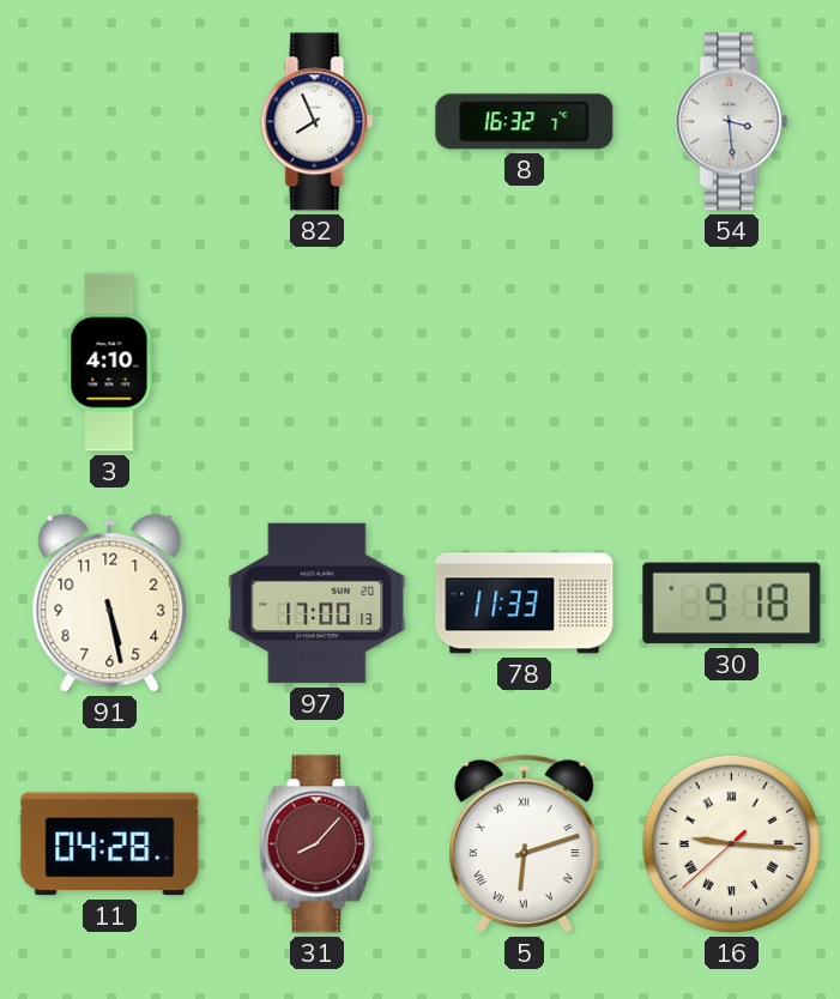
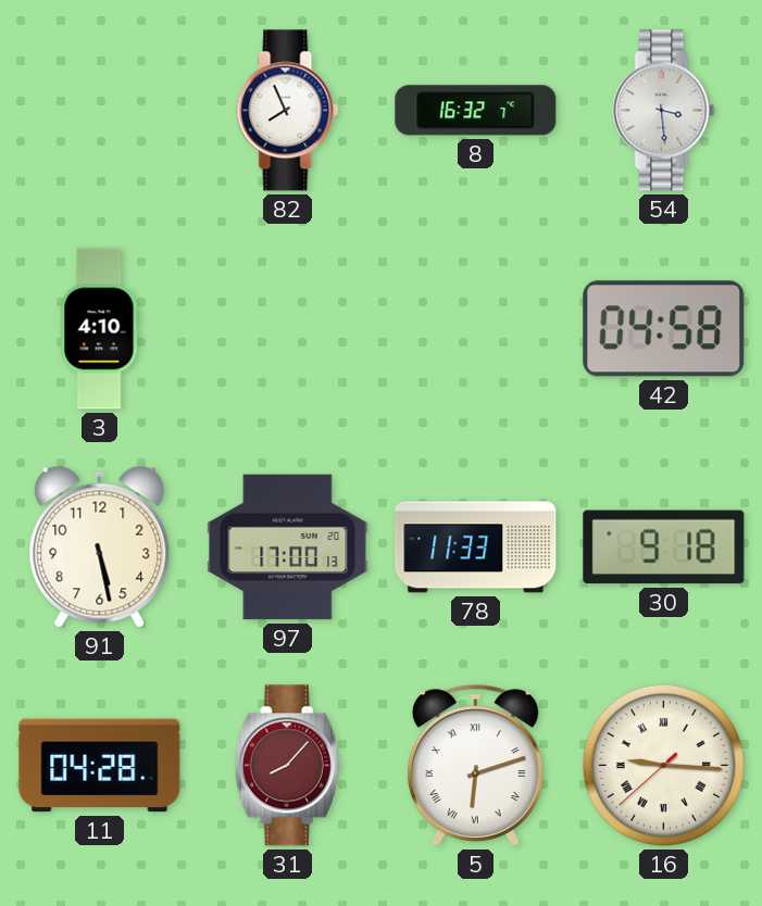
42: none -> 04:58 (664, 329)
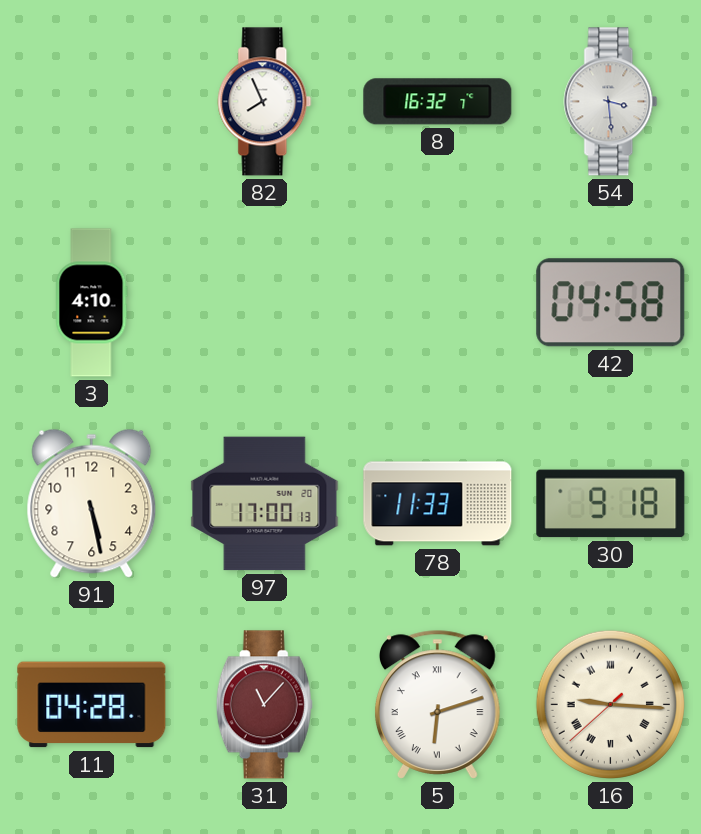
31: 8:07 -> 11:07 (264, 705)
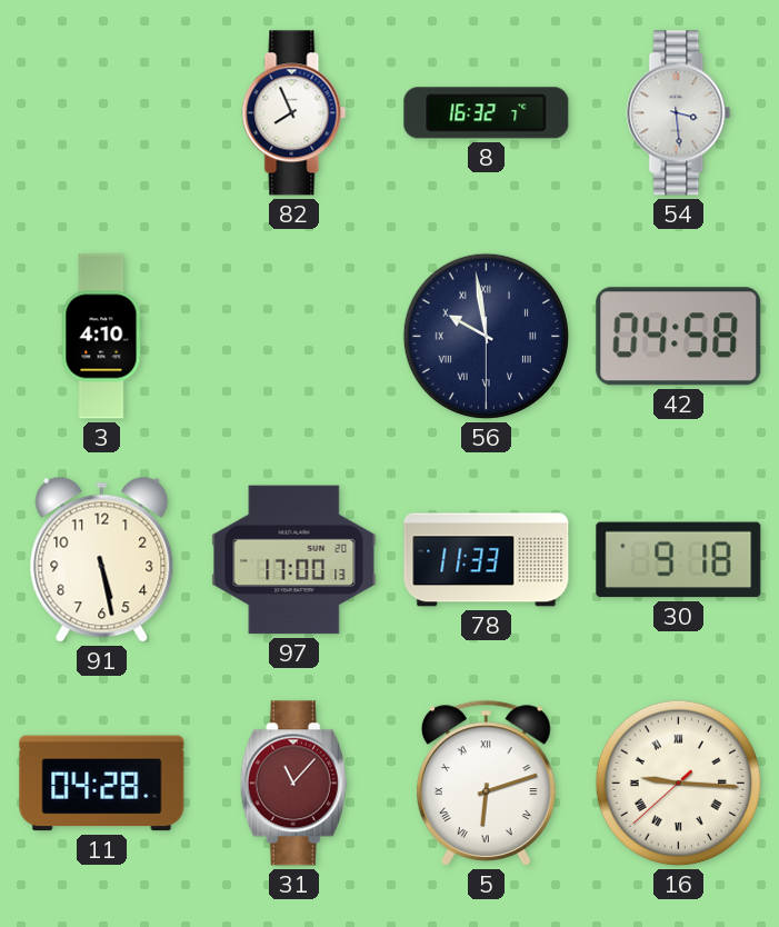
56: none -> 9:58 (486, 336)
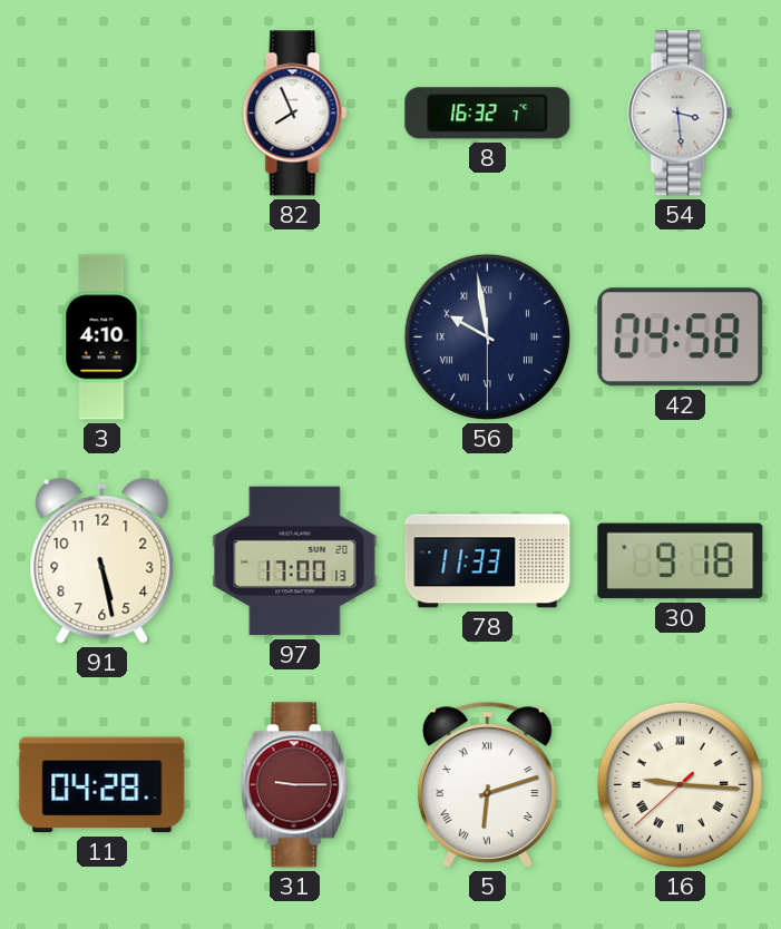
31: 11:07 -> 9:15 (294, 785)
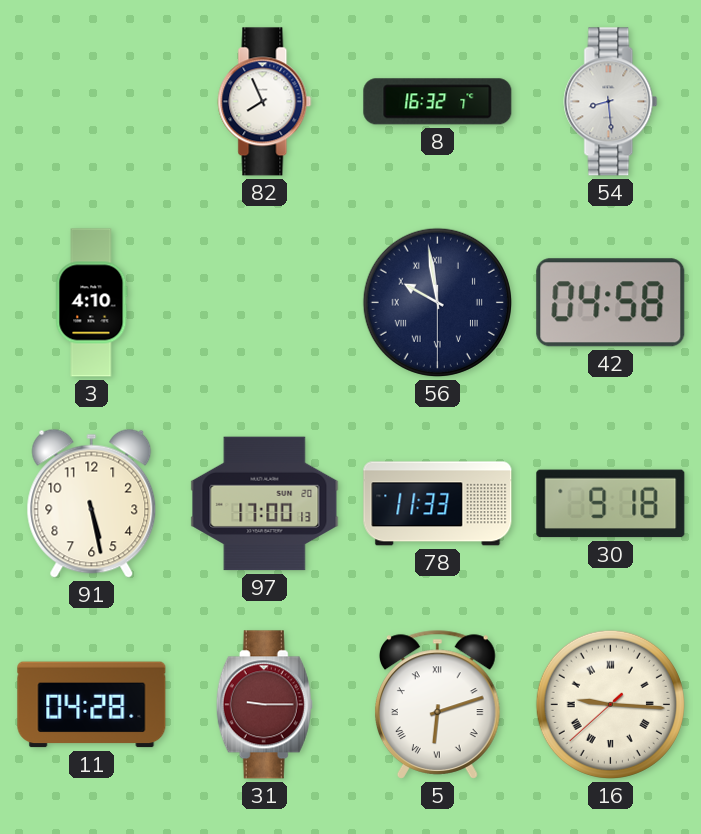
54: 3:29 -> 8:29 (611, 102)
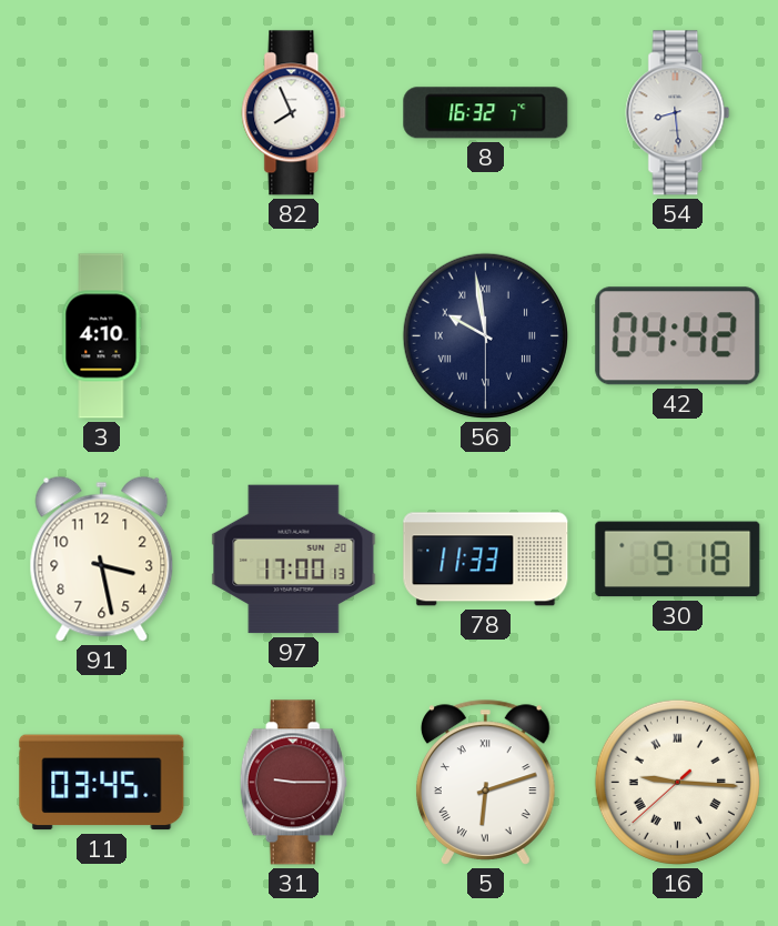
42: 04:58 -> 04:42 (678, 336)
91: 5:28 -> 3:28 (102, 558)
11: 04:28 -> 03:45 (102, 783)
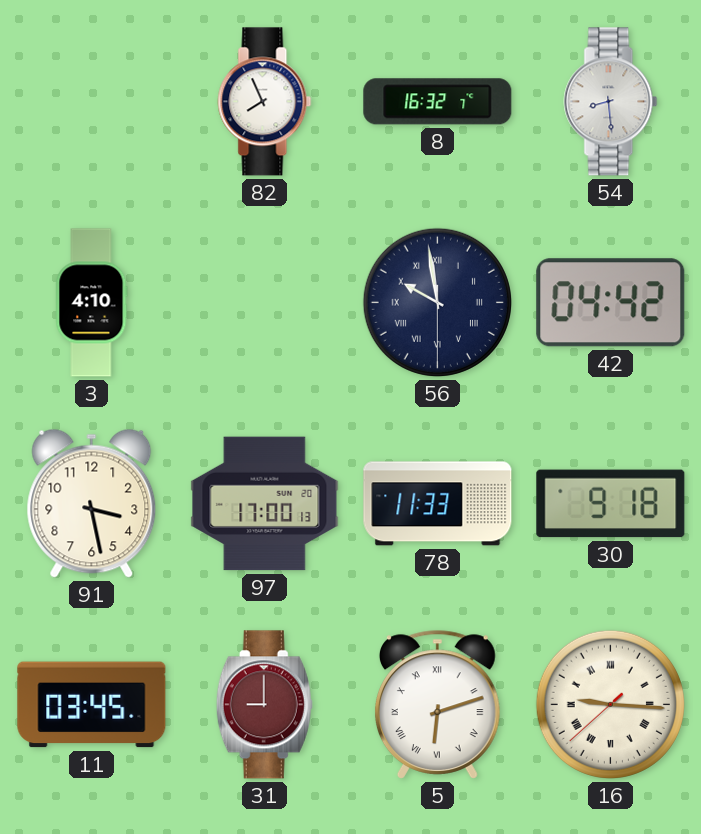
31: 9:15 -> 9:00 (264, 705)
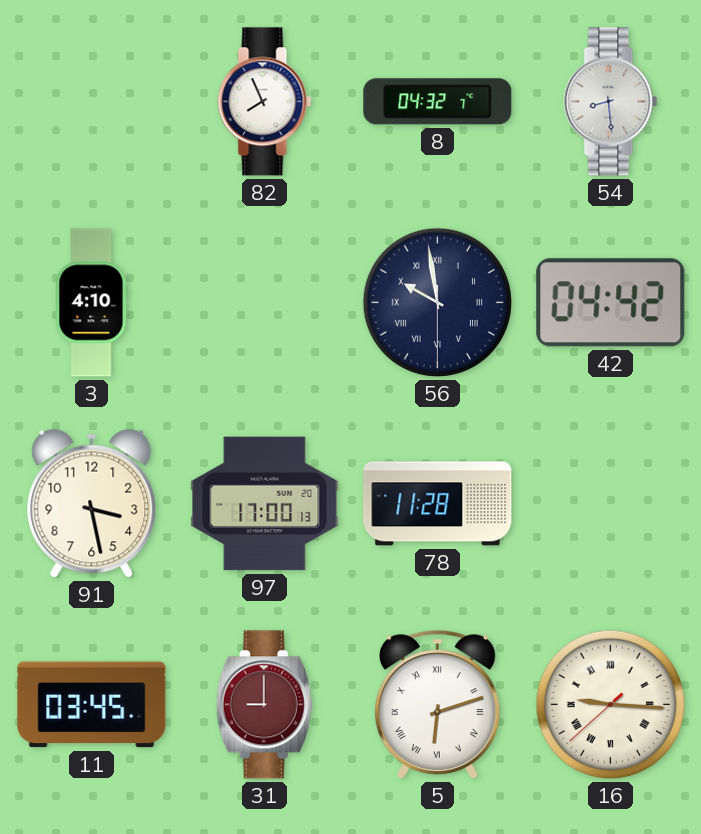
8: 16:32 -> 04:32 (438, 102)
78: 11:33 -> 11:28 (438, 504)
30: 9:18 -> none (611, 504)
